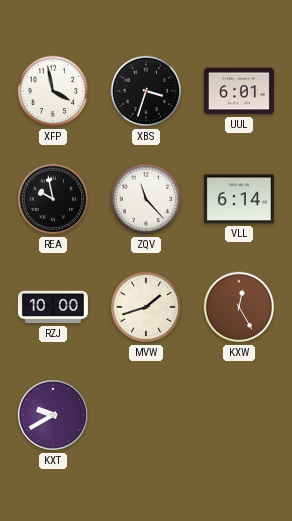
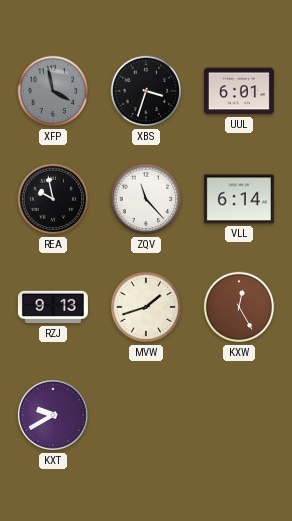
XFP dial: white -> grey (53, 91)
RZJ: 10:00 -> 9:13 (53, 307)
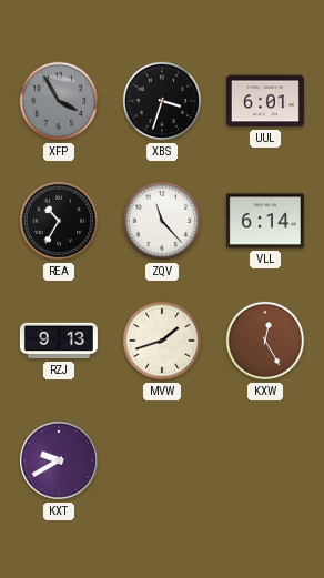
XFP: 3:58 -> 3:55 (59, 101)
REA: 9:58 -> 10:35 (59, 221)
